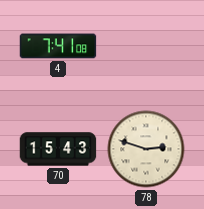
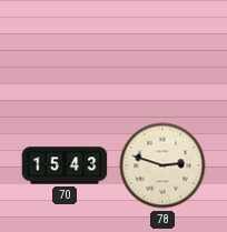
4: 7:41 -> none (58, 46)
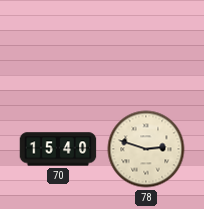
70: 15:43 -> 15:40 (58, 149)
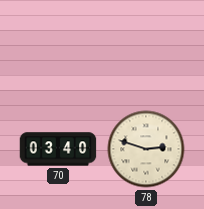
70: 15:40 -> 03:40 (58, 149)
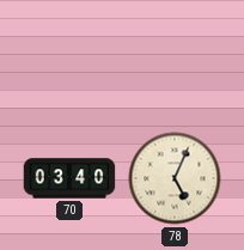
78: 2:48 -> 5:04 (175, 178)
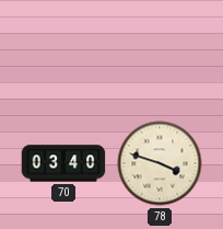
78: 5:04 -> 3:48 (160, 163)
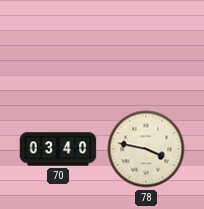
78: 3:48 -> 3:47 (146, 149)
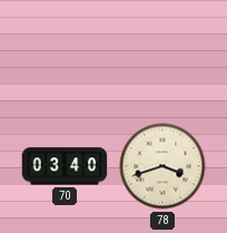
78: 3:47 -> 3:42 (162, 166)
